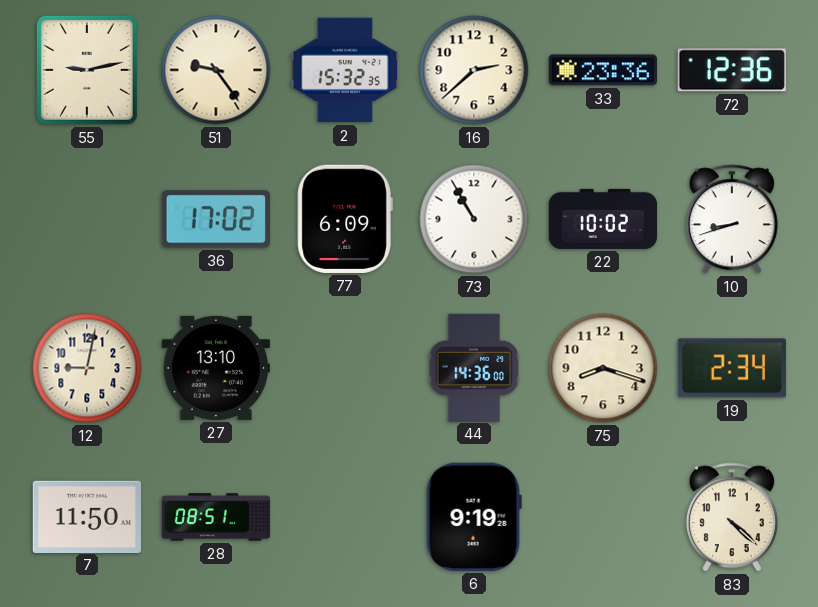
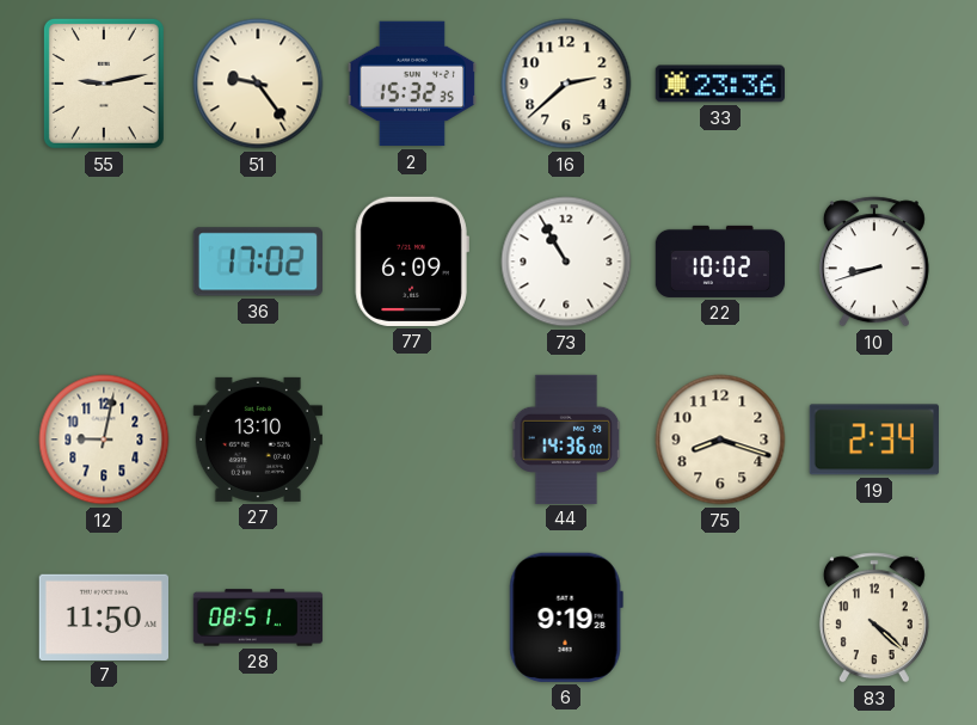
72: 12:36 -> none (732, 70)
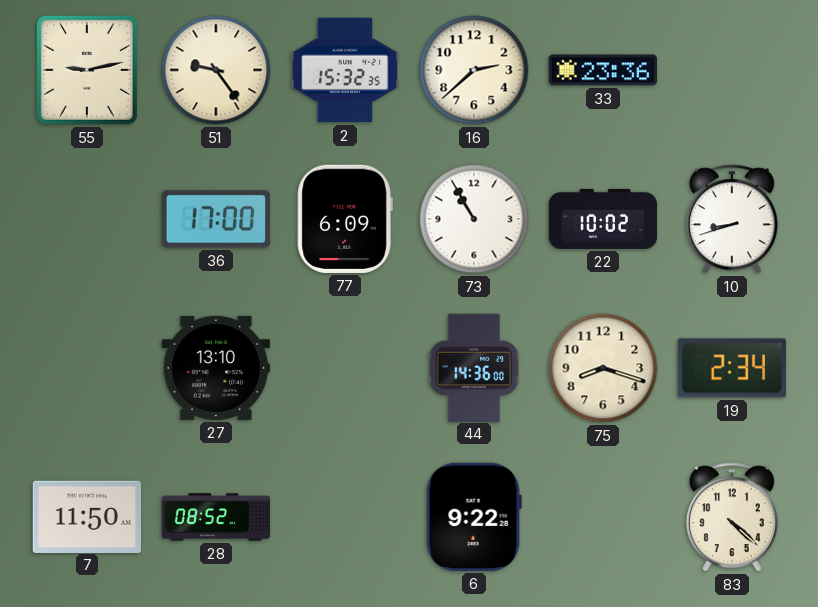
36: 17:02 -> 17:00 (215, 219)
12: 9:02 -> none (104, 440)
28: 08:51 -> 08:52 (216, 517)
6: 9:19 -> 9:22 (474, 517)
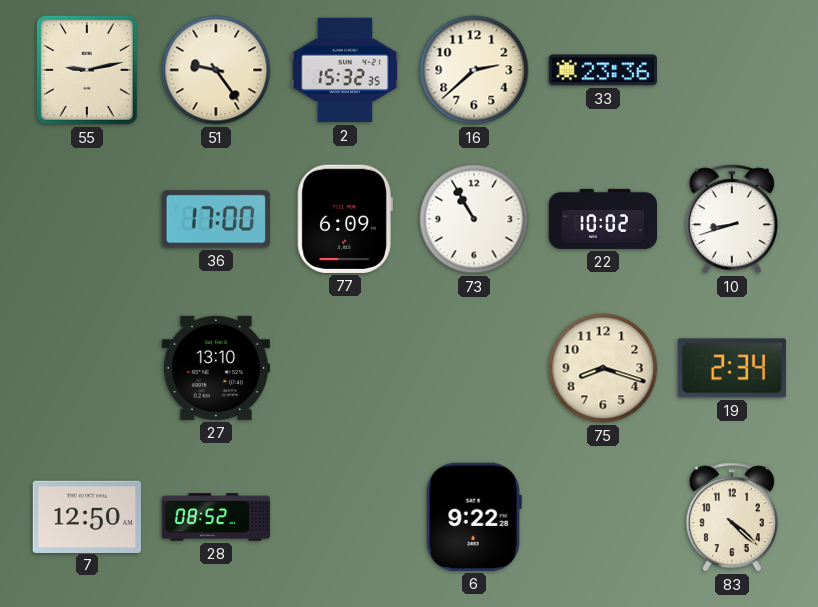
44: 14:36 -> none (474, 367)
7: 11:50 -> 12:50 (86, 516)
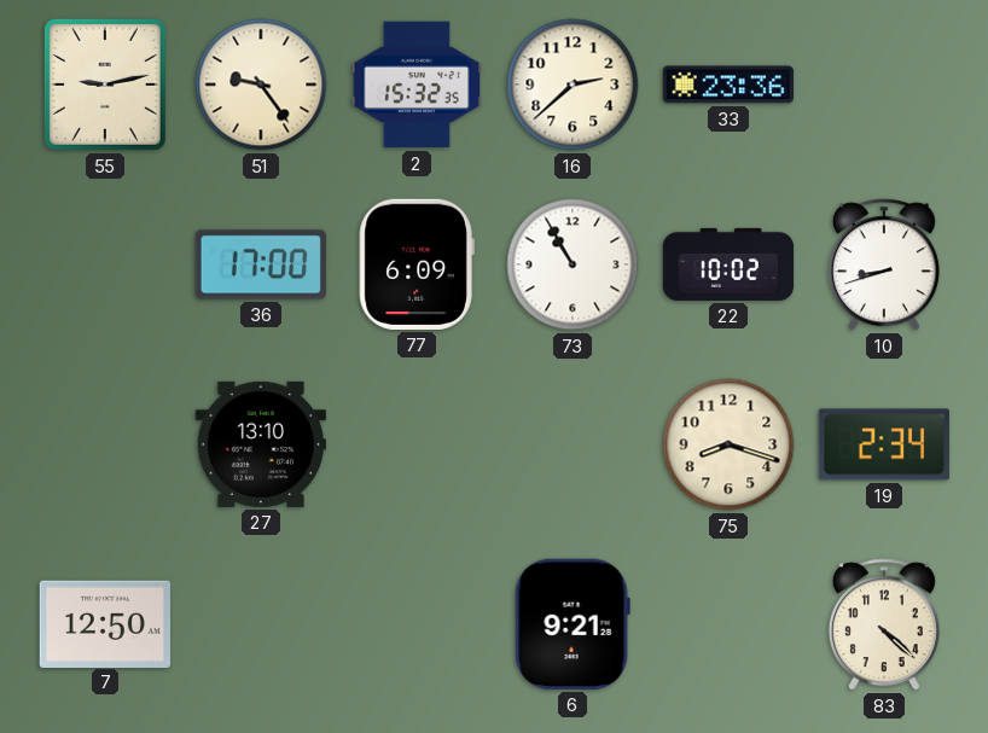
28: 08:52 -> none (216, 517)
6: 9:22 -> 9:21 (573, 624)
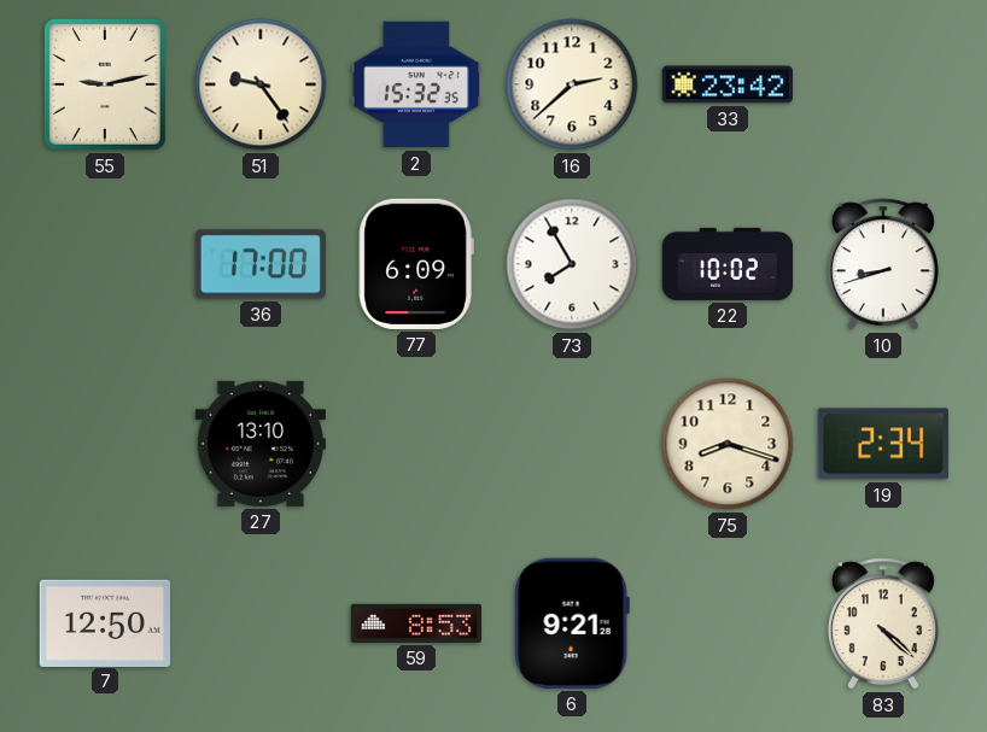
33: 23:36 -> 23:42 (726, 84)
73: 10:55 -> 7:55 (572, 264)
59: none -> 8:53 (415, 623)
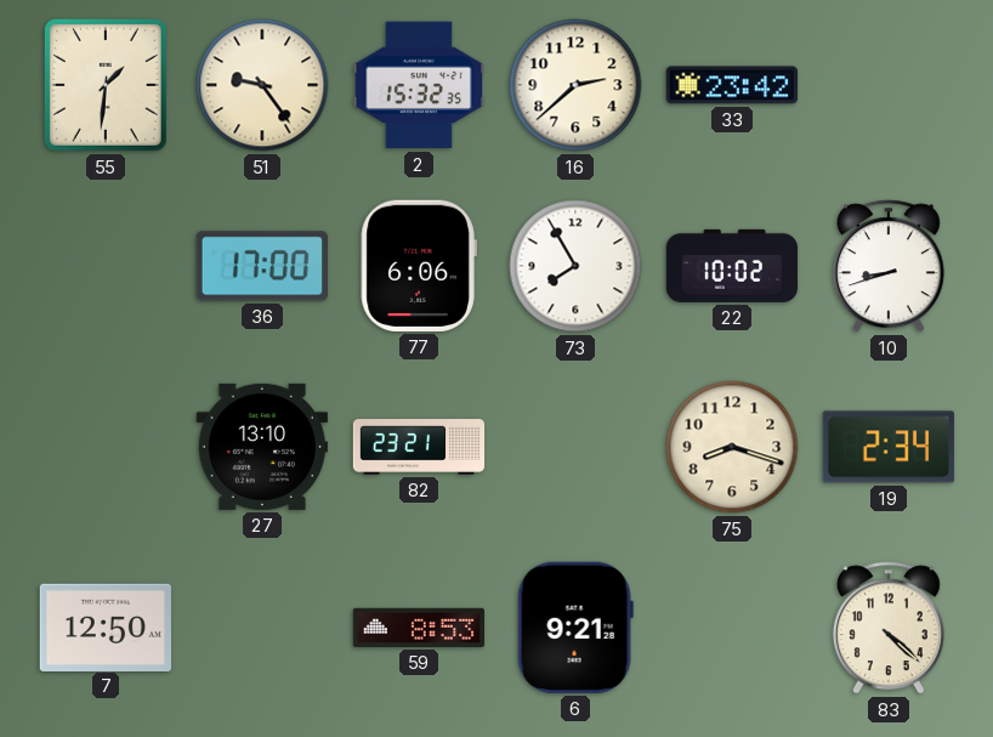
55: 9:13 -> 1:31 (106, 85)
77: 6:09 -> 6:06 (419, 266)
82: none -> 23:21 (419, 447)
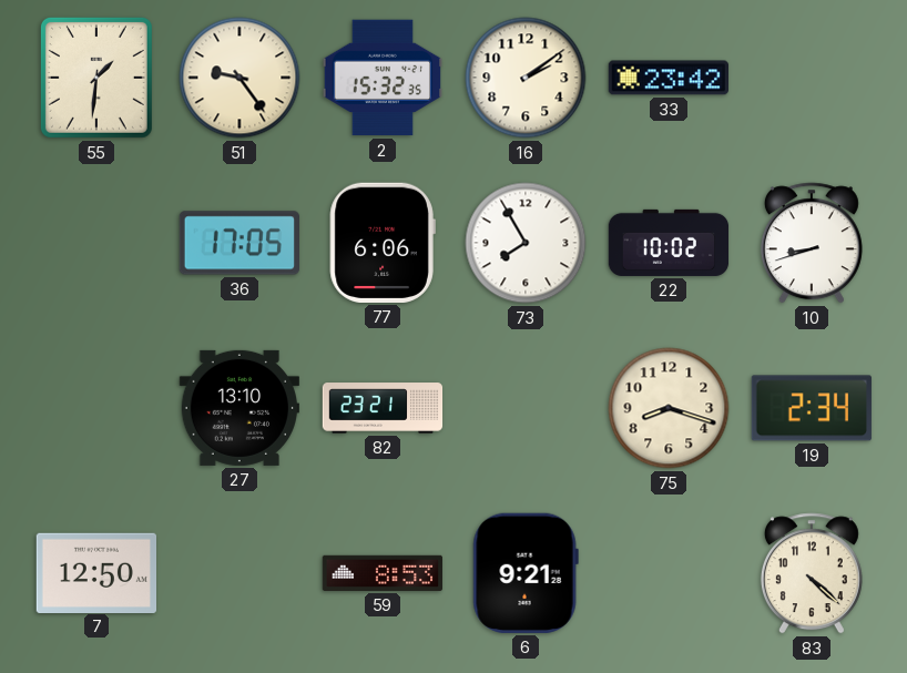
16: 2:38 -> 2:09 (526, 78)
36: 17:00 -> 17:05 (238, 243)
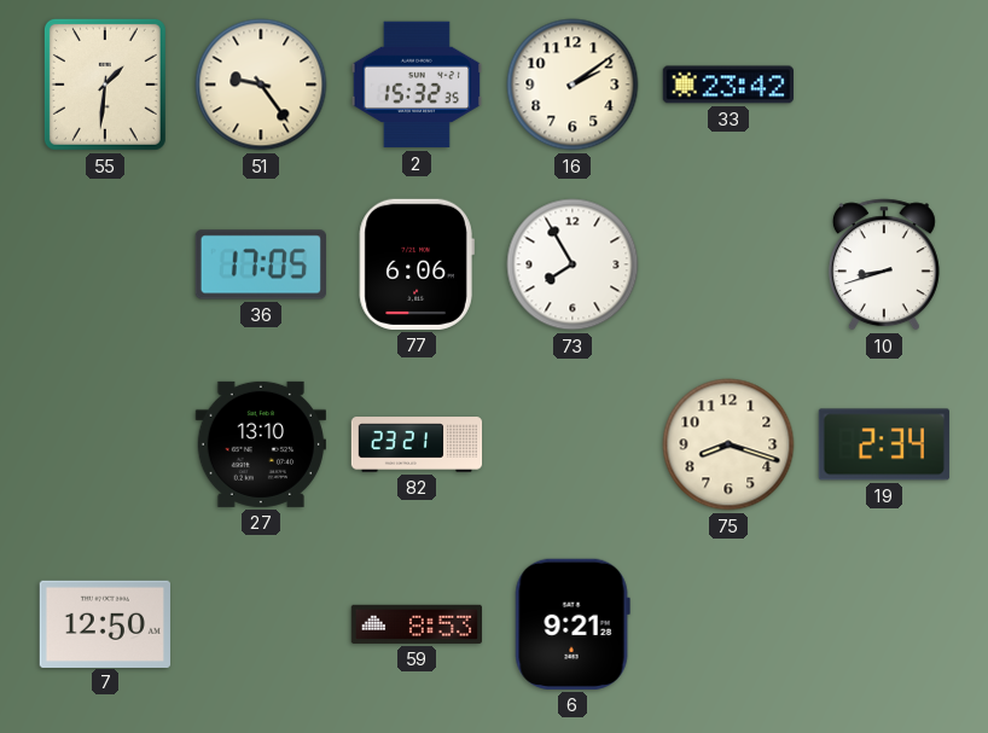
22: 10:02 -> none (669, 243)
83: 4:22 -> none (812, 573)
